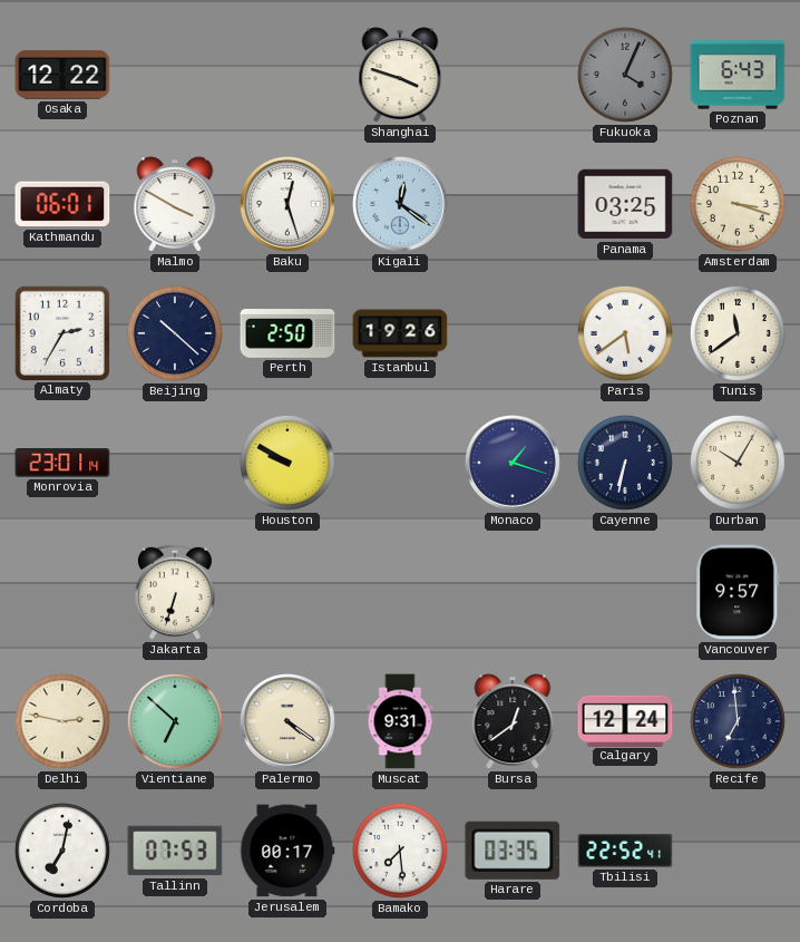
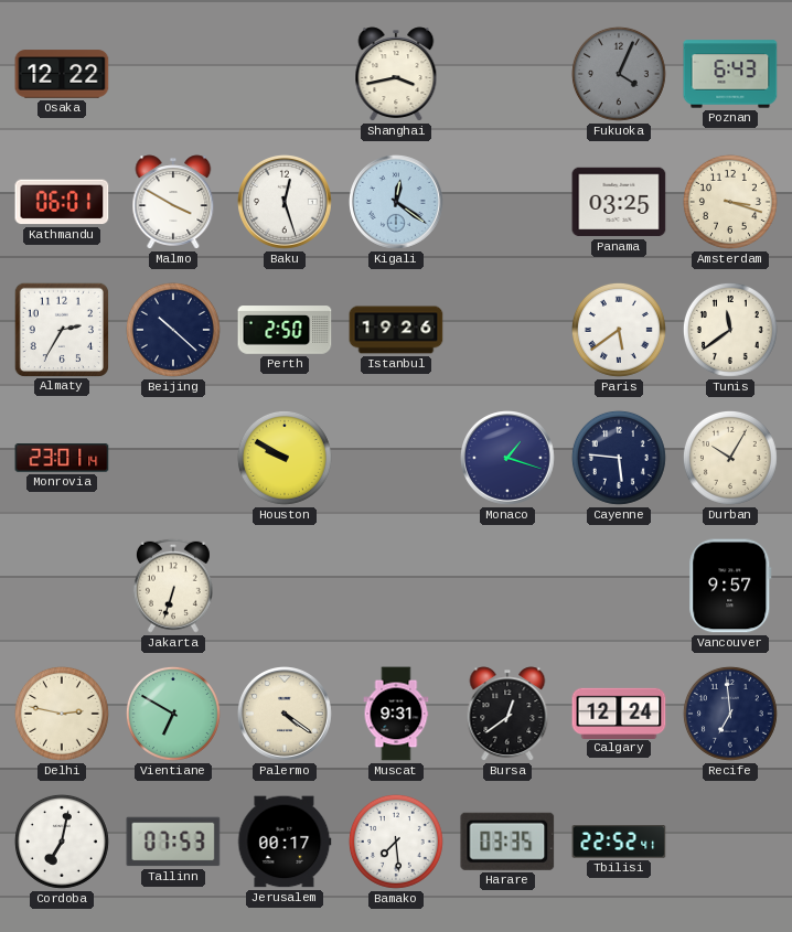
Shanghai: 3:48 -> 3:43 (396, 74)
Cayenne: 6:32 -> 5:46 (619, 458)
Vientiane: 6:52 -> 6:50 (173, 714)
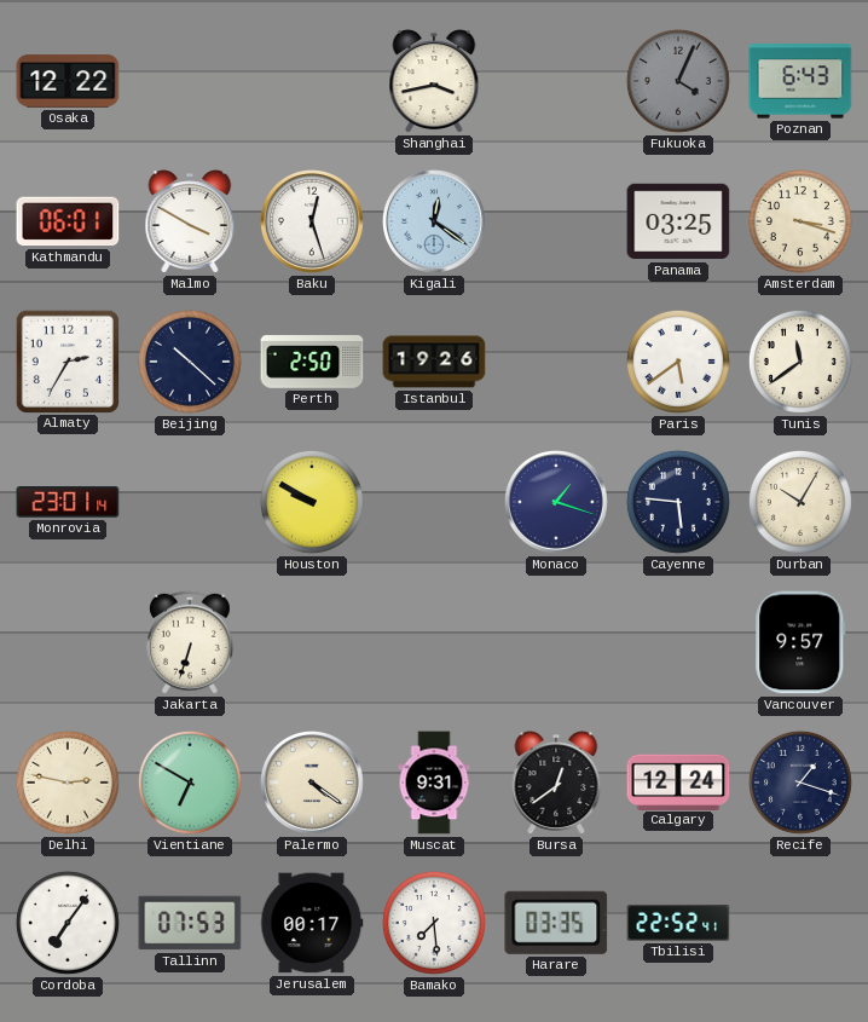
Recife: 6:59 -> 1:18 (800, 783)
Cordoba: 7:02 -> 7:06 (68, 923)
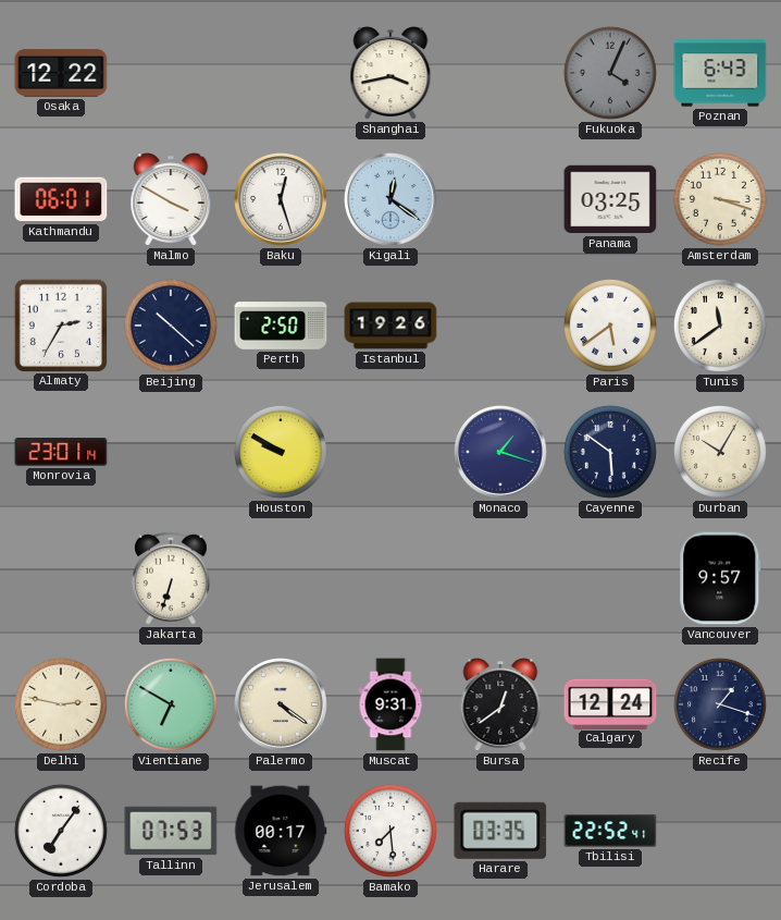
Cayenne: 5:46 -> 5:51 (610, 452)
